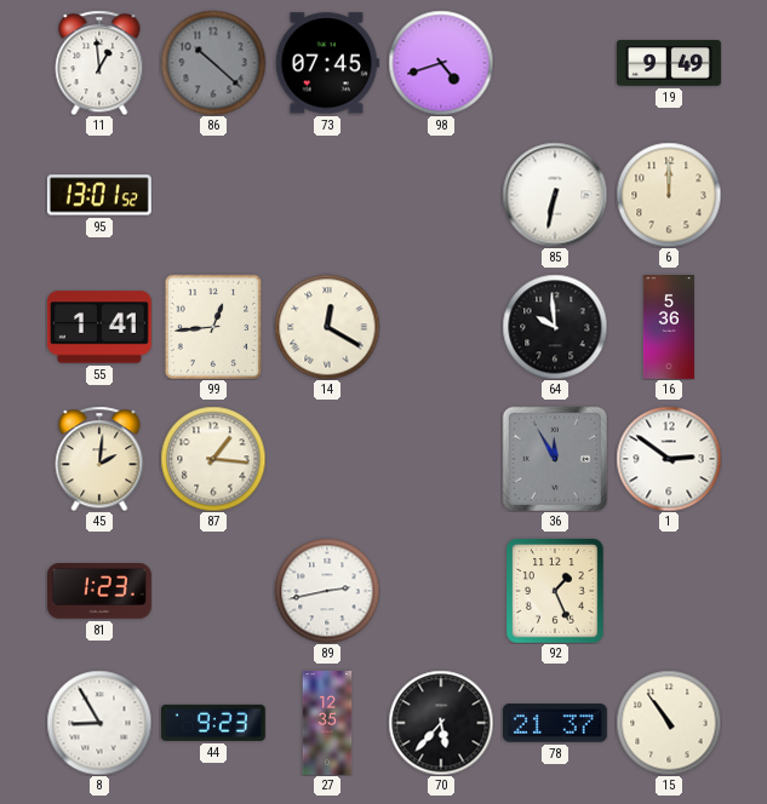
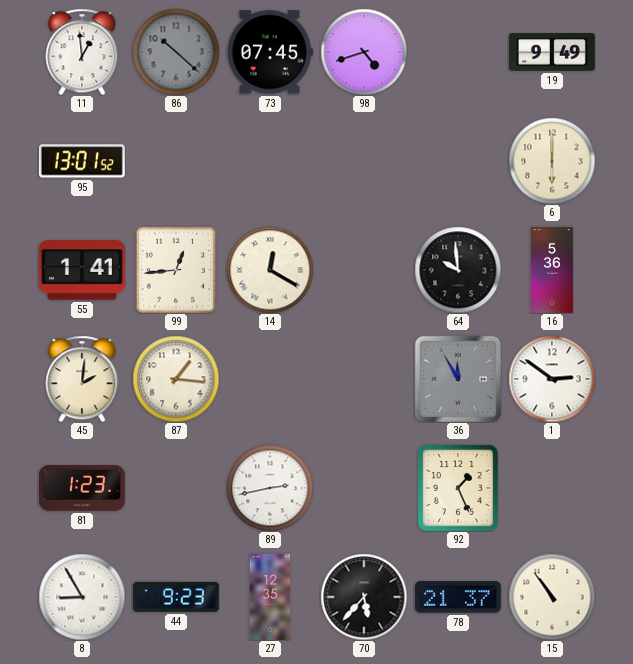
85: 6:32 -> none (555, 195)
6: 12:00 -> 6:00 (552, 161)
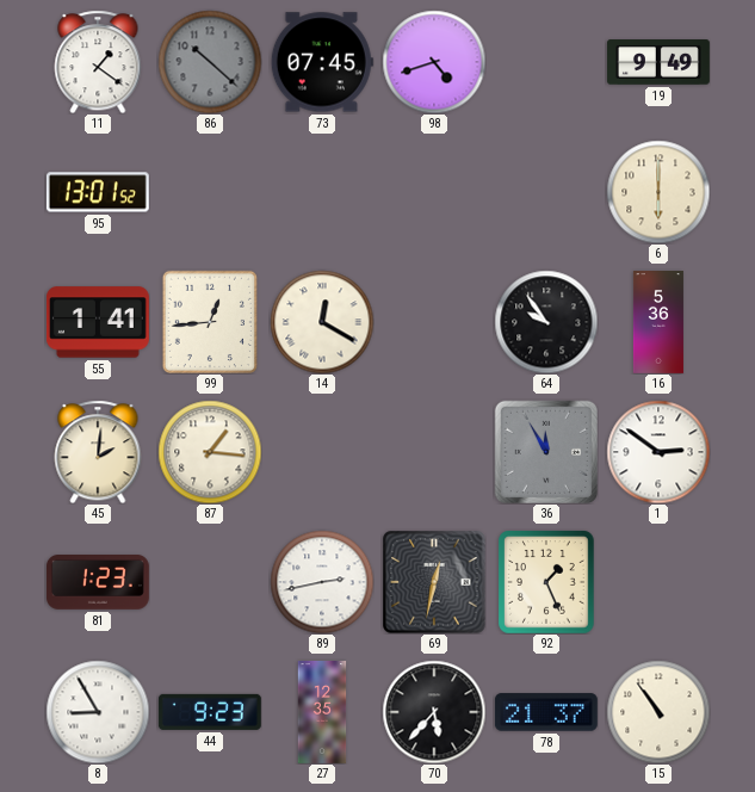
11: 12:59 -> 1:21 (98, 62)
64: 9:59 -> 9:54 (546, 322)
69: none -> 12:32 (434, 582)
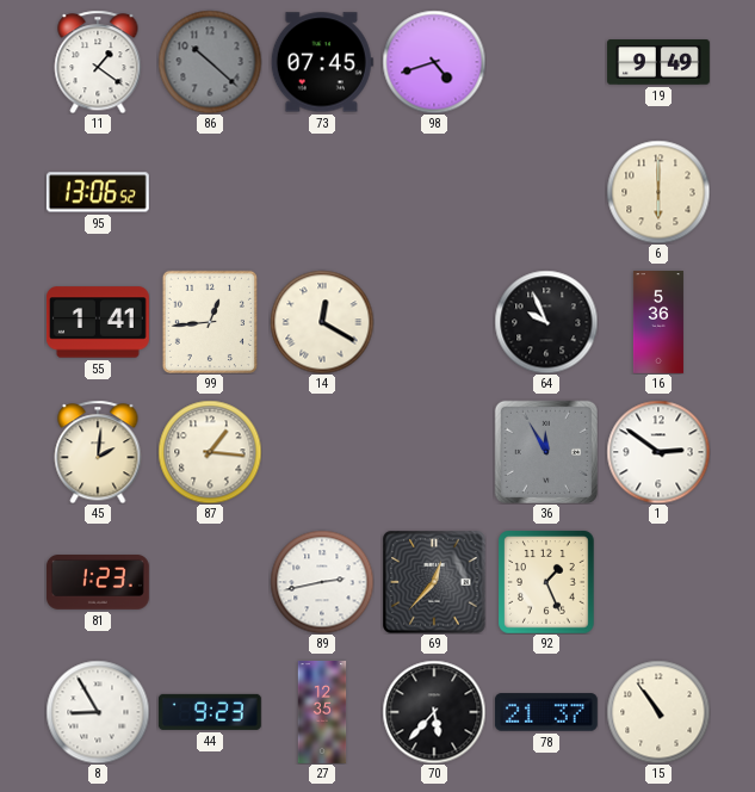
95: 13:01 -> 13:06 (98, 192)
64: 9:54 -> 9:56 (546, 322)
69: 12:32 -> 12:37 (434, 582)
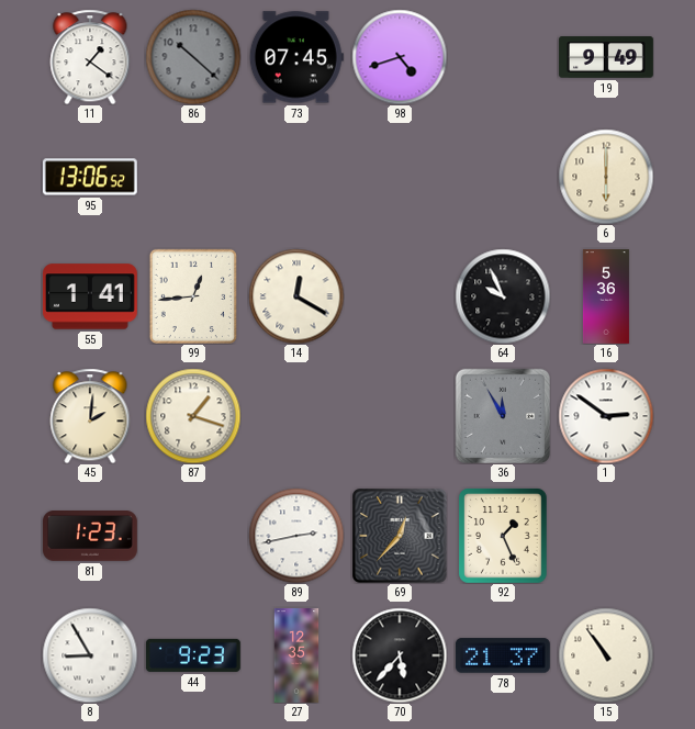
87: 1:16 -> 1:18 (193, 416)
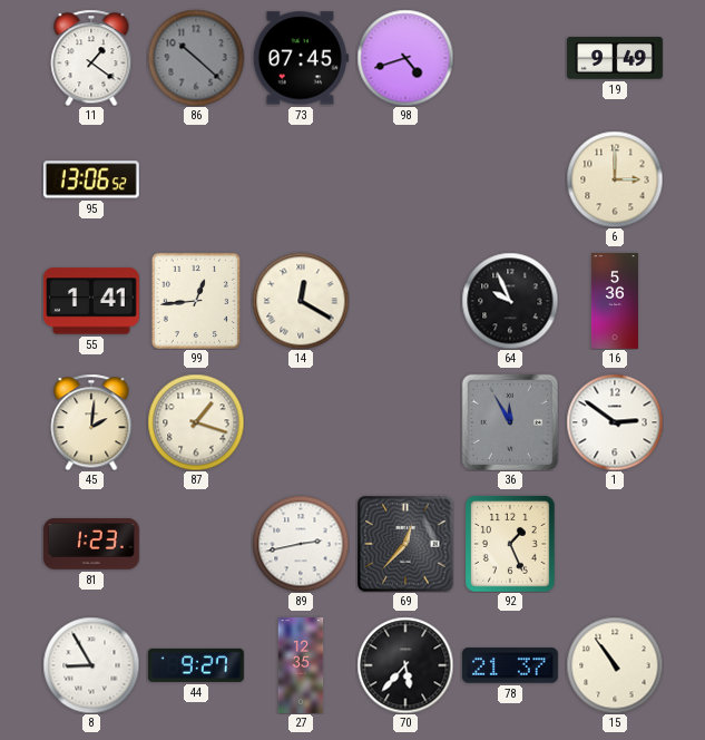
6: 6:00 -> 3:00 (615, 179)
44: 9:23 -> 9:27 (196, 665)
